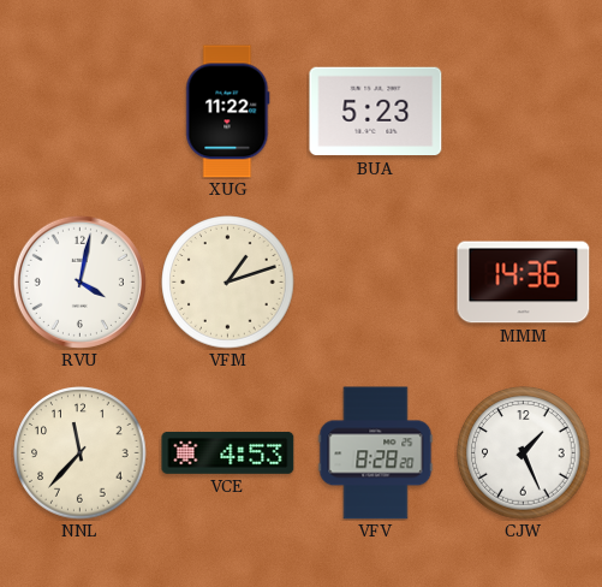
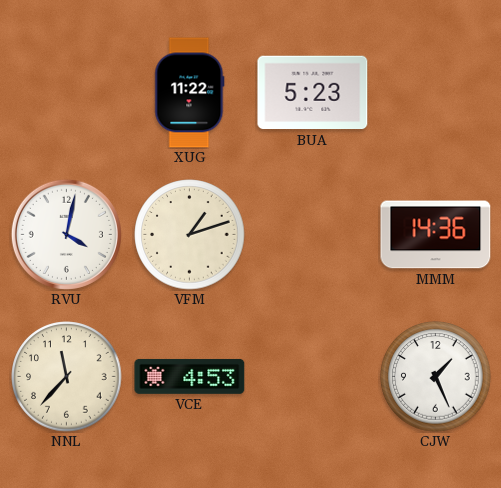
VFV: 8:28 -> none (376, 453)
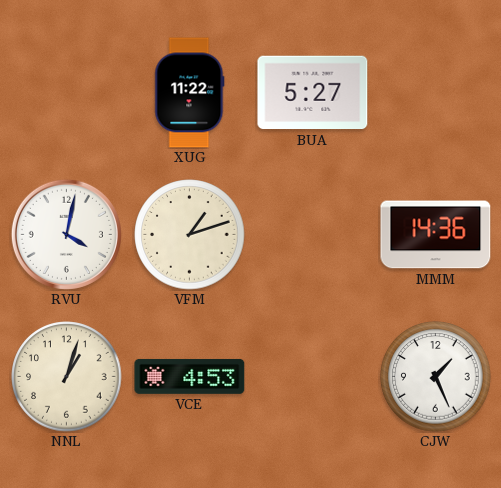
BUA: 5:23 -> 5:27 (313, 93)
NNL: 11:37 -> 1:03 (67, 377)
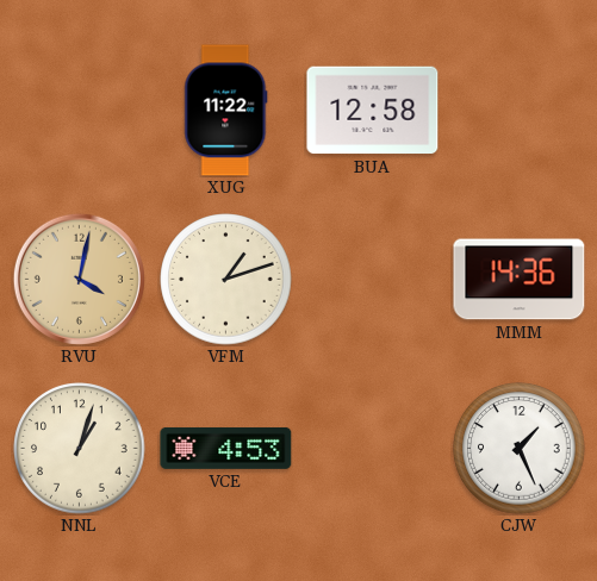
BUA: 5:27 -> 12:58 (373, 111)
RVU dial: white -> champagne (79, 279)
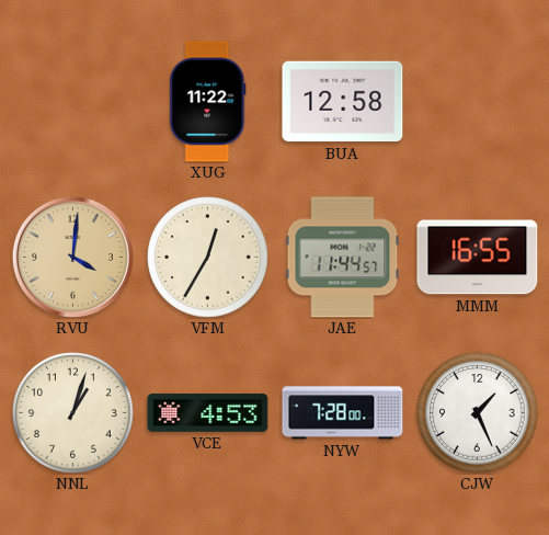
RVU: 4:02 -> 4:01 (72, 257)
VFM: 1:12 -> 12:35 (208, 258)
JAE: none -> 11:44 (343, 258)
MMM: 14:36 -> 16:55 (478, 258)
NYW: none -> 7:28 (343, 413)
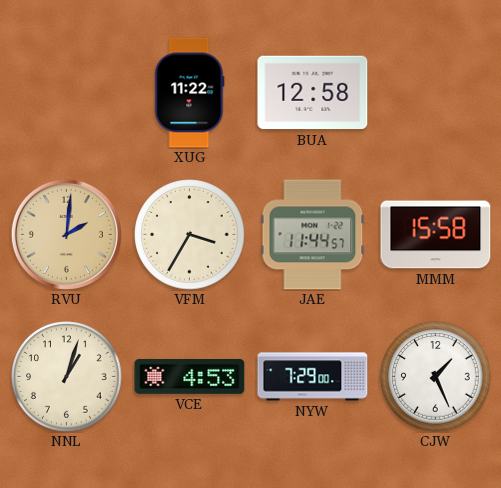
RVU: 4:01 -> 2:01 (66, 234)
VFM: 12:35 -> 3:35 (190, 235)
MMM: 16:55 -> 15:58 (436, 235)
NYW: 7:28 -> 7:29 (313, 377)
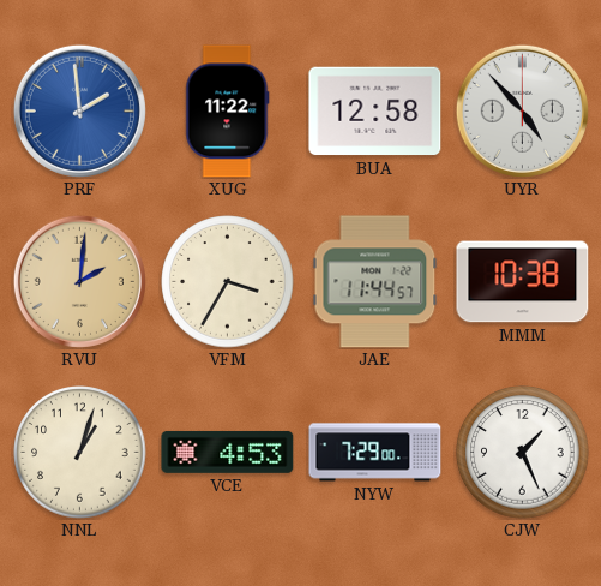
PRF: none -> 1:59 (79, 110)
UYR: none -> 4:53 (522, 110)
MMM: 15:58 -> 10:38 (523, 282)
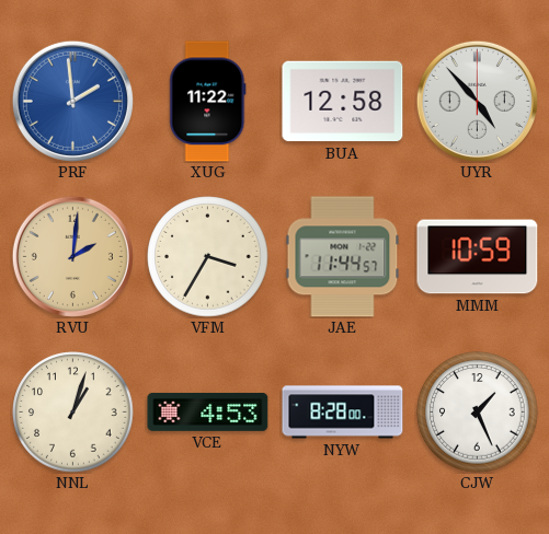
MMM: 10:38 -> 10:59 (478, 257)
NYW: 7:29 -> 8:28 (343, 413)
